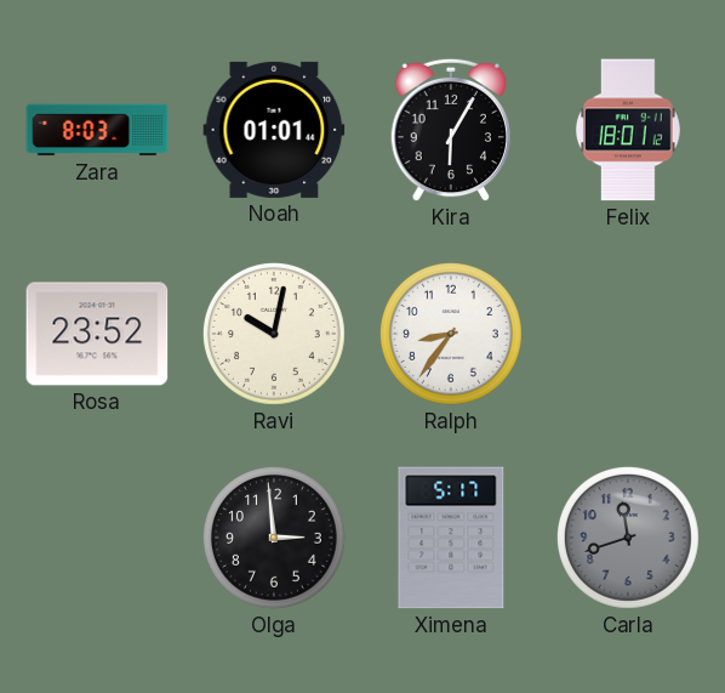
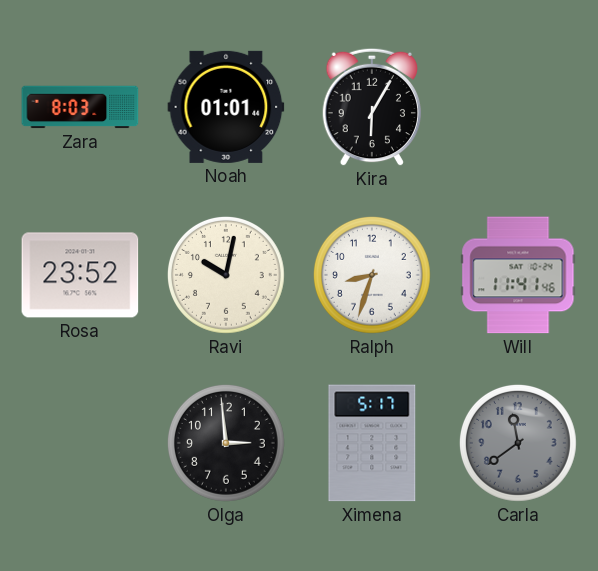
Felix: 18:01 -> none (628, 130)
Ralph: 8:36 -> 8:33 (372, 275)
Will: none -> 11:41 (518, 275)
Carla: 11:42 -> 11:39 (518, 443)
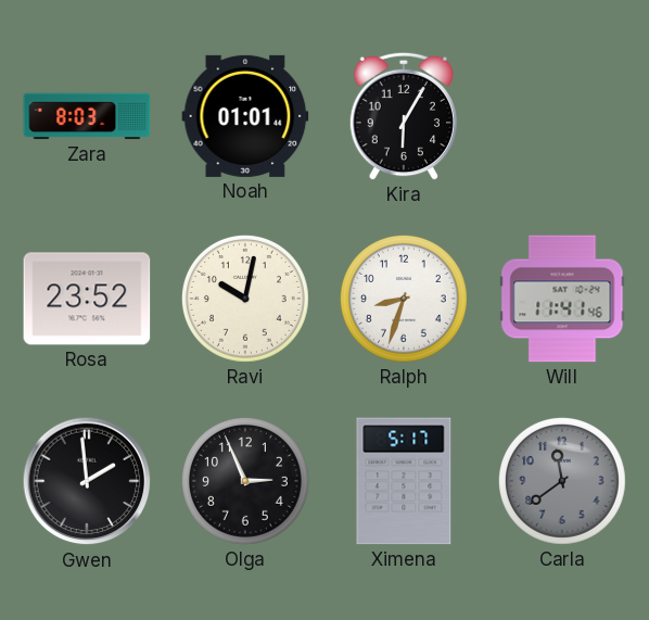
Gwen: none -> 1:59 (87, 481)
Olga: 2:59 -> 2:56 (245, 481)
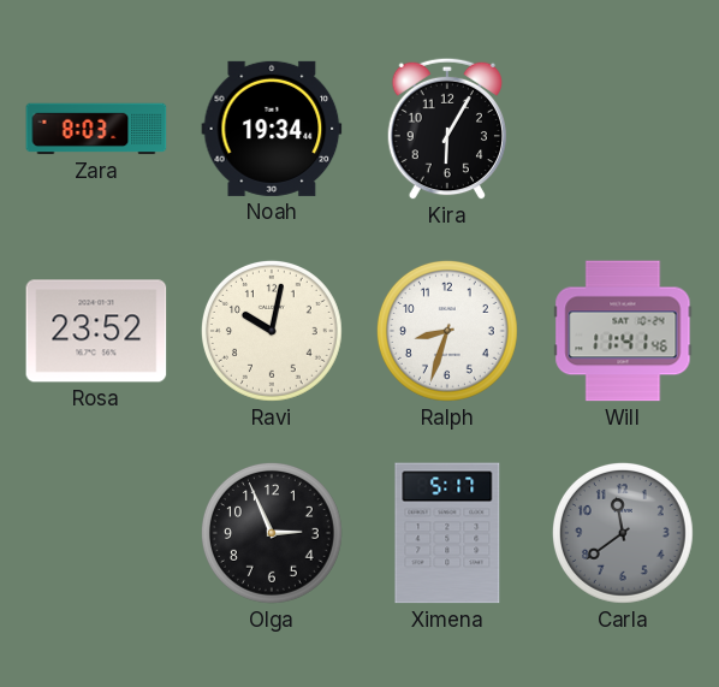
Noah: 01:01 -> 19:34 (272, 129)
Gwen: 1:59 -> none (87, 481)
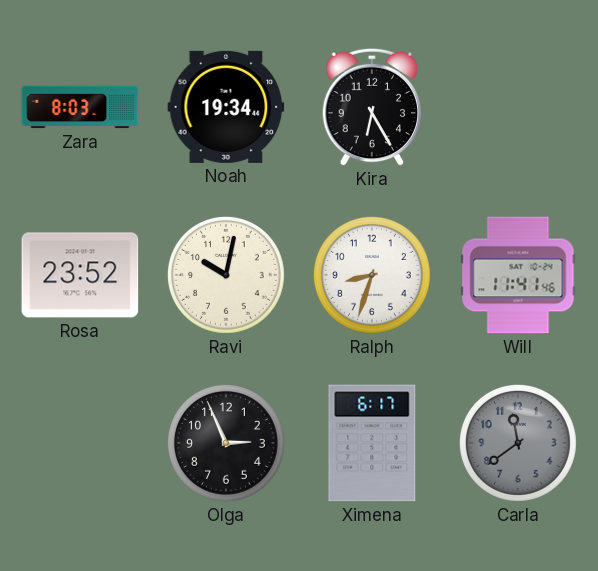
Kira: 6:05 -> 6:25 (371, 107)
Ximena: 5:17 -> 6:17 (372, 443)
